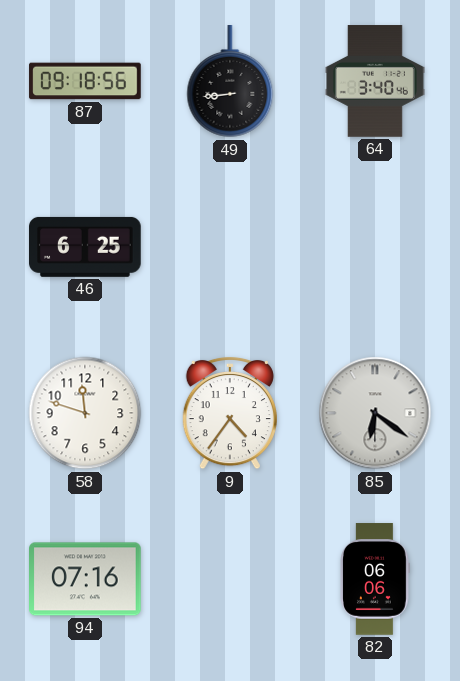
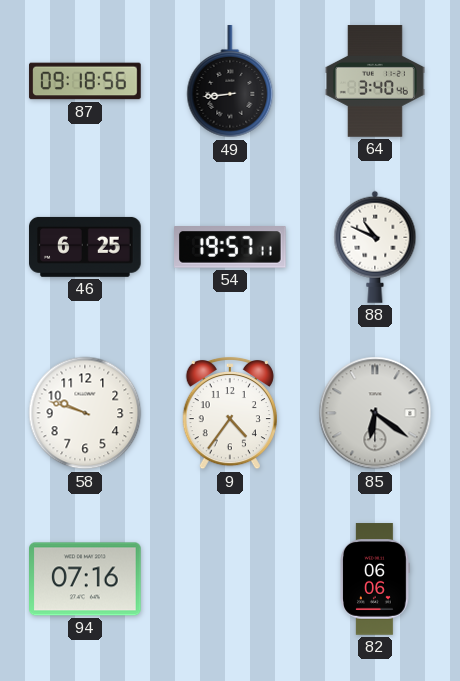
54: none -> 19:57 (231, 247)
88: none -> 10:49 (375, 247)
58: 11:48 -> 9:48 (85, 413)
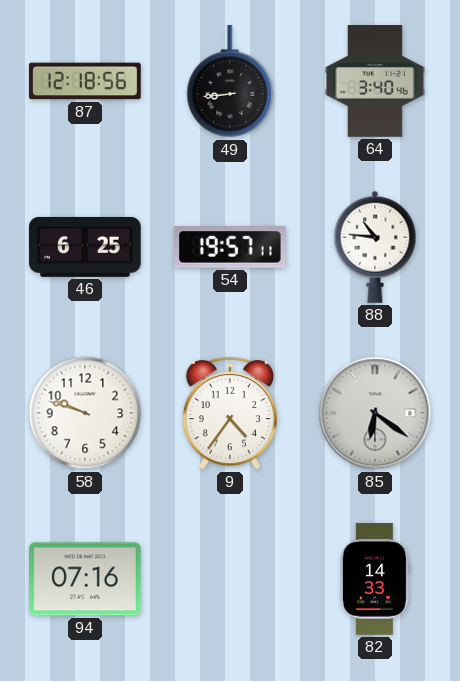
87: 09:18 -> 12:18 (85, 81)
88: 10:49 -> 10:46 (375, 247)
82: 06:06 -> 14:33 (375, 579)
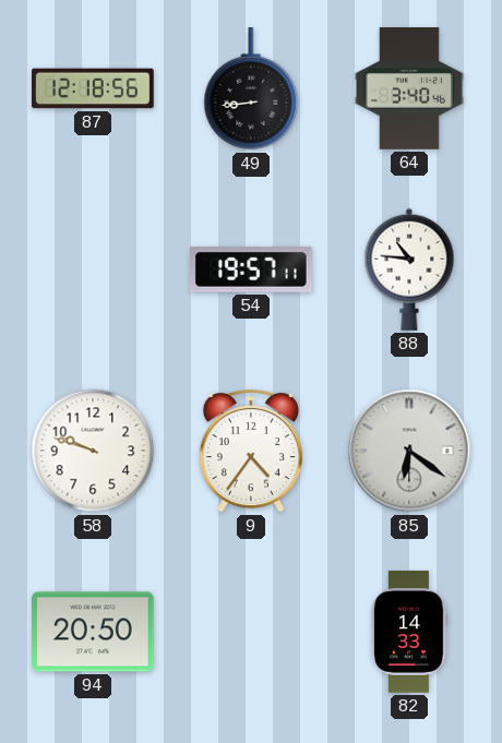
46: 6:25 -> none (86, 247)
94: 07:16 -> 20:50 (94, 632)
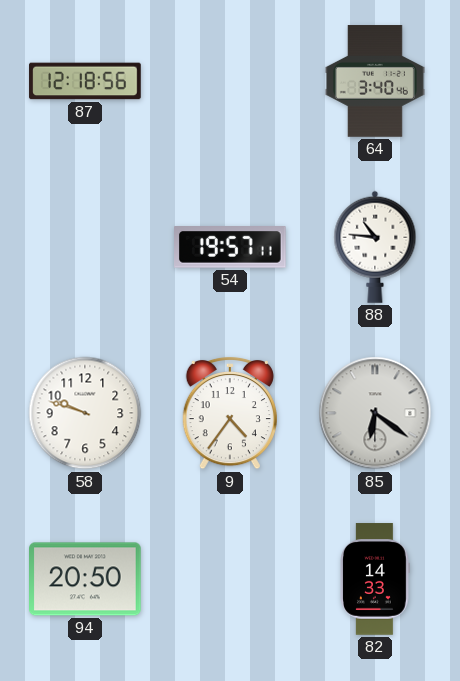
49: 8:44 -> none (251, 89)
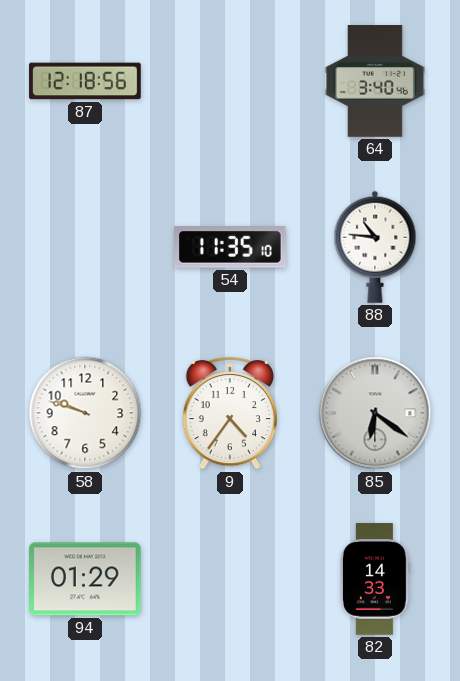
54: 19:57 -> 11:35 (231, 247)
94: 20:50 -> 01:29 (86, 579)
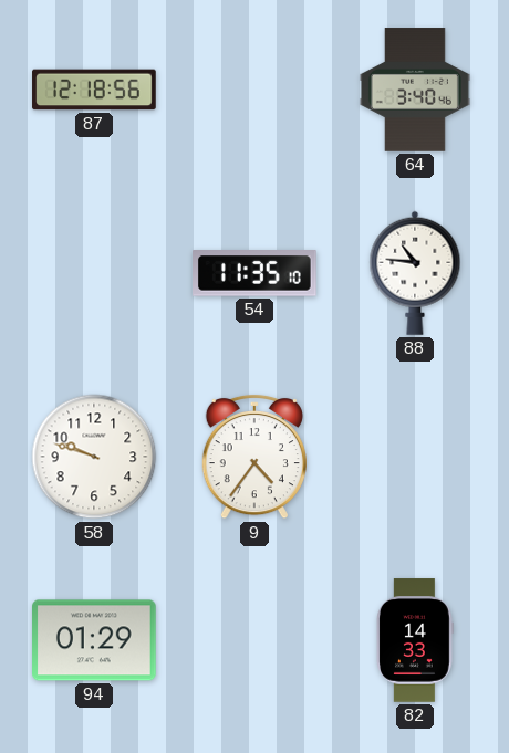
85: 6:21 -> none (375, 413)
